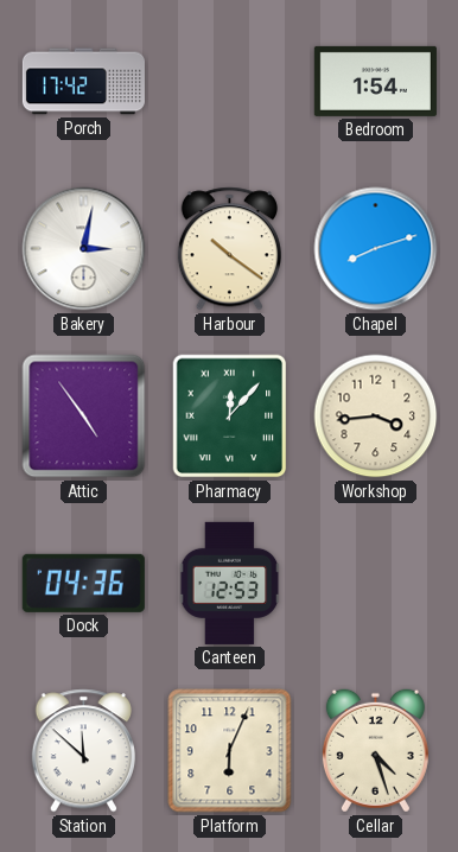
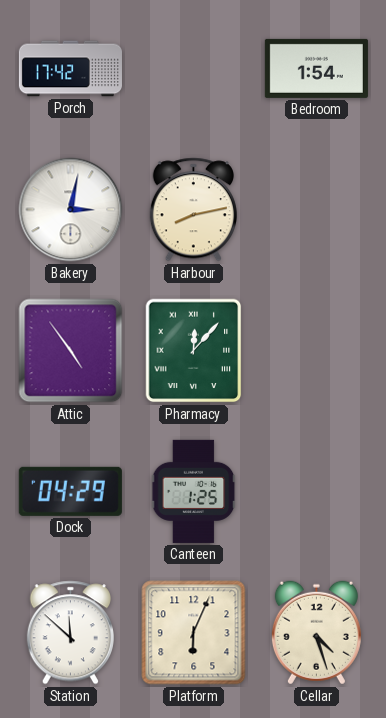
Harbour: 10:21 -> 8:13 (193, 210)
Chapel: 8:12 -> none (376, 249)
Workshop: 3:44 -> none (376, 417)
Dock: 04:36 -> 04:29 (70, 491)
Canteen: 12:53 -> 1:25 (194, 491)
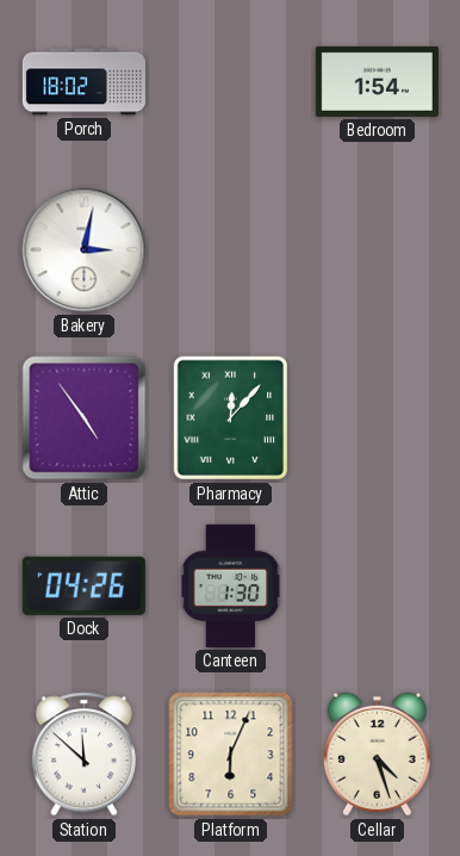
Porch: 17:42 -> 18:02 (83, 82)
Harbour: 8:13 -> none (193, 210)
Dock: 04:29 -> 04:26 (83, 585)
Canteen: 1:25 -> 1:30 (231, 585)
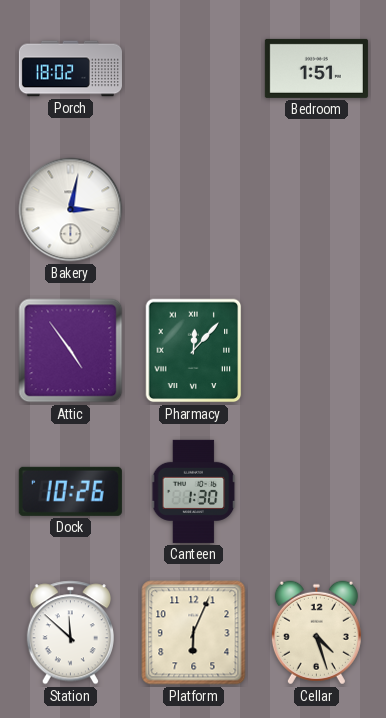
Bedroom: 1:54 -> 1:51 (316, 68)
Dock: 04:26 -> 10:26 (70, 491)
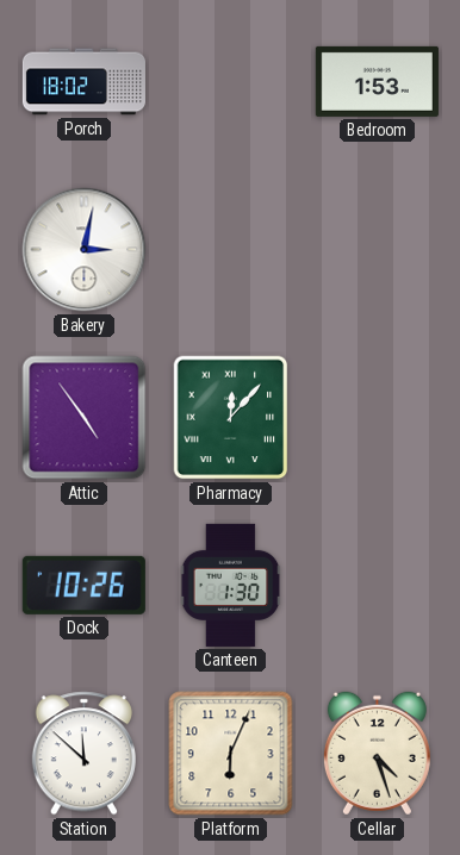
Bedroom: 1:51 -> 1:53 (377, 81)
